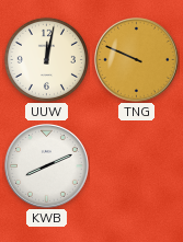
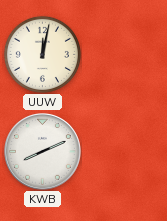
TNG: 9:49 -> none (137, 60)
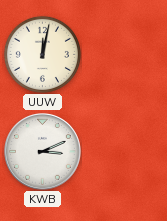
KWB: 8:11 -> 3:11 (43, 152)
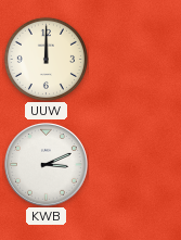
UUW: 12:02 -> 12:00 (46, 59)
